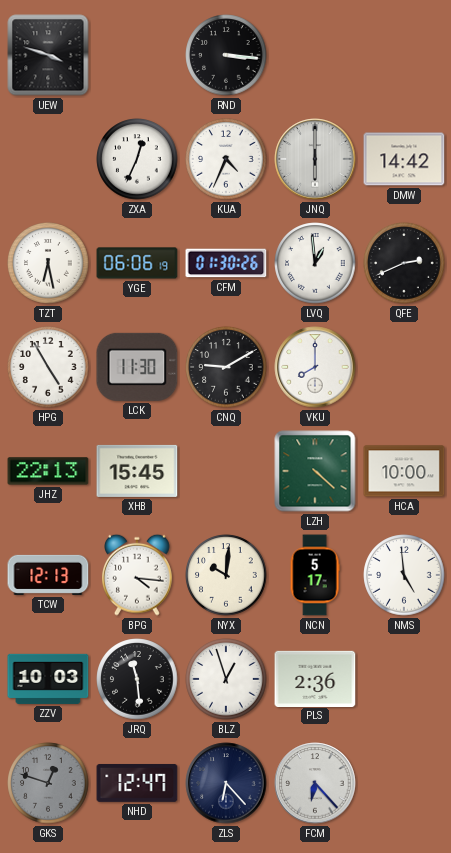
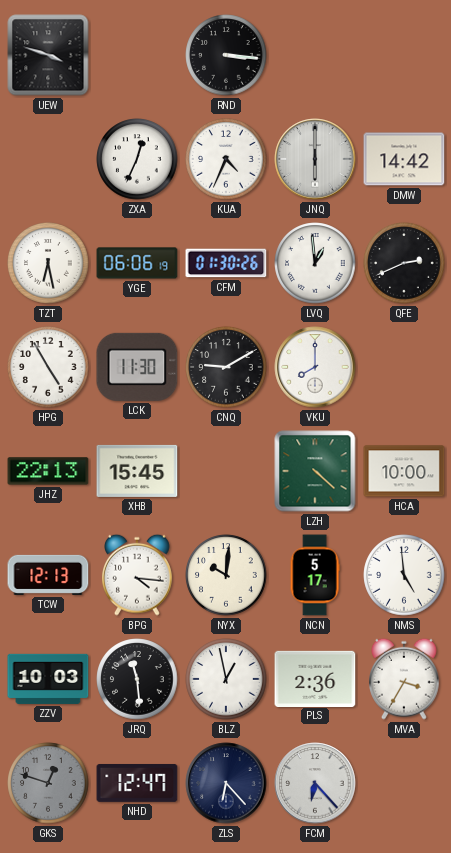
BLZ: 12:57 -> 12:58 (226, 679)
MVA: none -> 3:35 (405, 679)
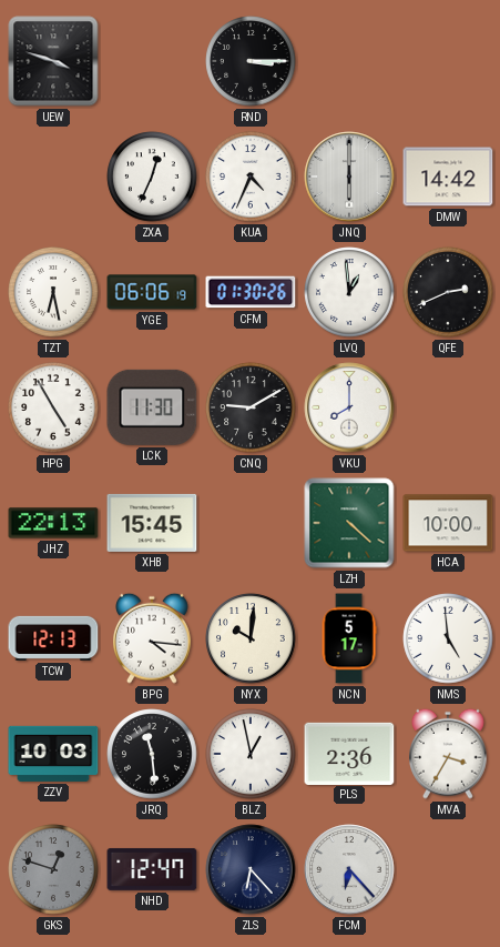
RND: 3:16 -> 3:15 (251, 61)
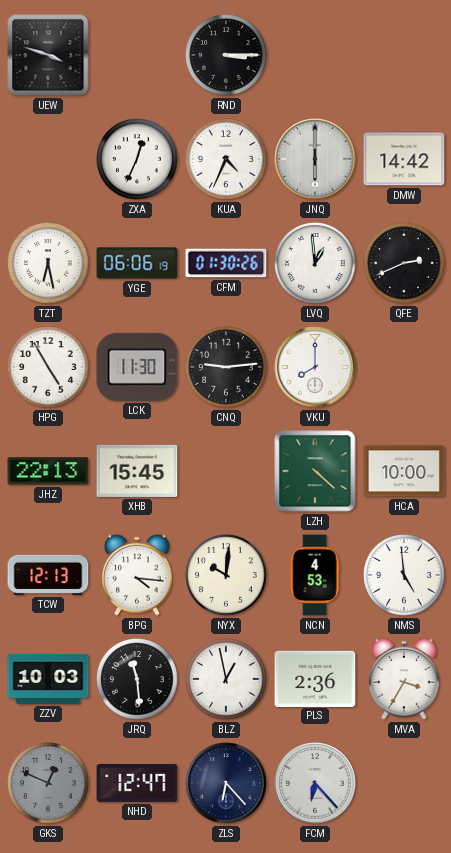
CNQ: 9:10 -> 9:14 (226, 367)
NCN: 5:17 -> 4:53 (315, 575)
GKS: 12:48 -> 12:49 (48, 783)
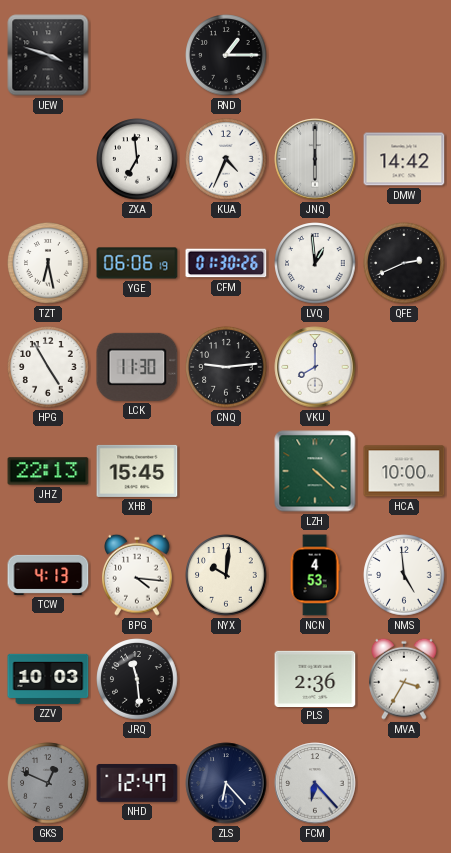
RND: 3:15 -> 1:15 (226, 55)
ZXA: 12:34 -> 6:59 (137, 159)
TCW: 12:13 -> 4:13 (48, 575)
BLZ: 12:58 -> none (226, 679)
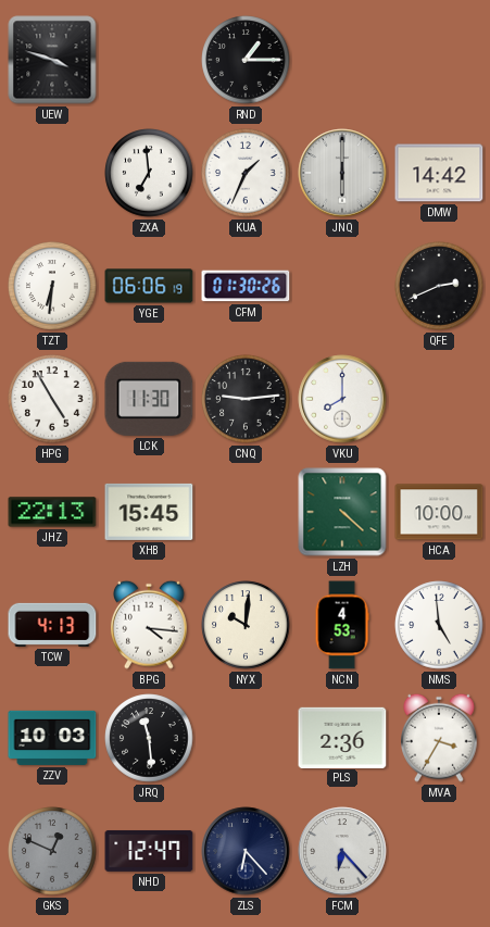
KUA: 4:34 -> 1:34 (246, 173)
TZT: 6:28 -> 6:31 (52, 286)
LVQ: 12:59 -> none (315, 263)
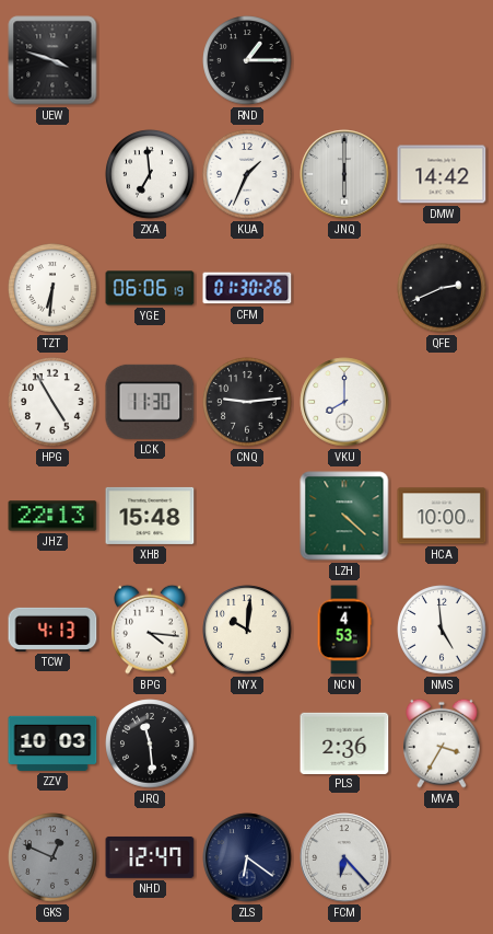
XHB: 15:45 -> 15:48 (150, 516)
ZLS: 6:23 -> 6:21 (247, 857)
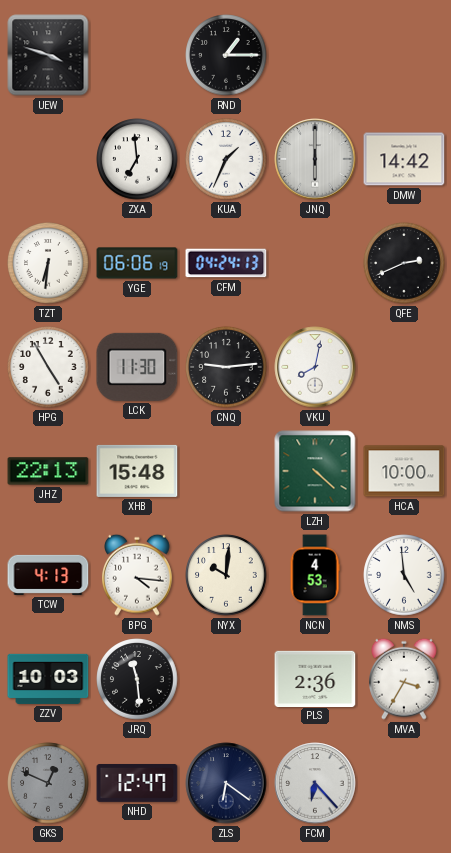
CFM: 01:30 -> 04:24 (226, 263)
VKU: 8:00 -> 8:02 (315, 367)
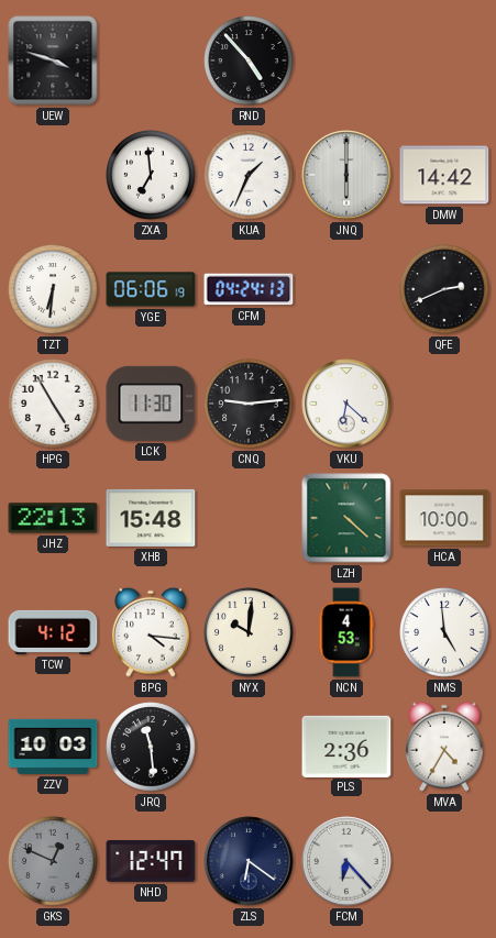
RND: 1:15 -> 4:53 (249, 60)
VKU: 8:02 -> 6:22 (346, 404)
TCW: 4:13 -> 4:12 (53, 632)
MVA: 3:35 -> 4:35 (445, 747)
